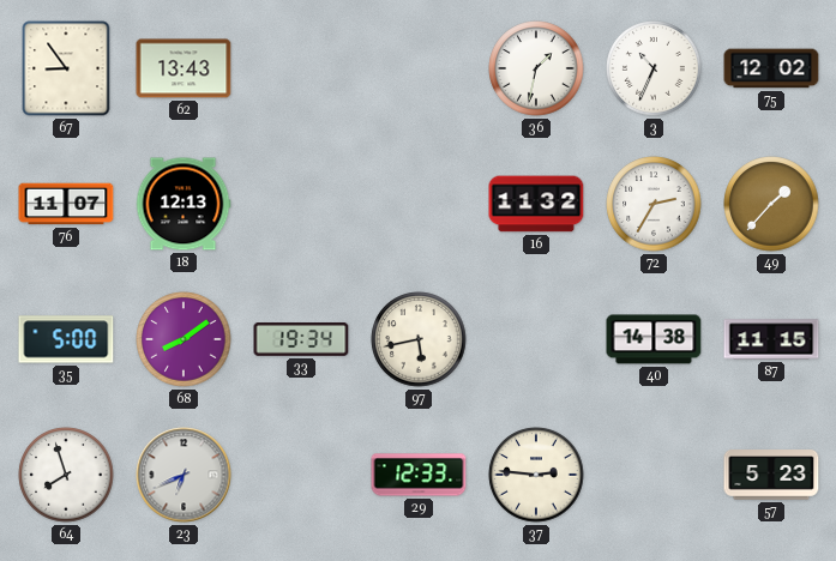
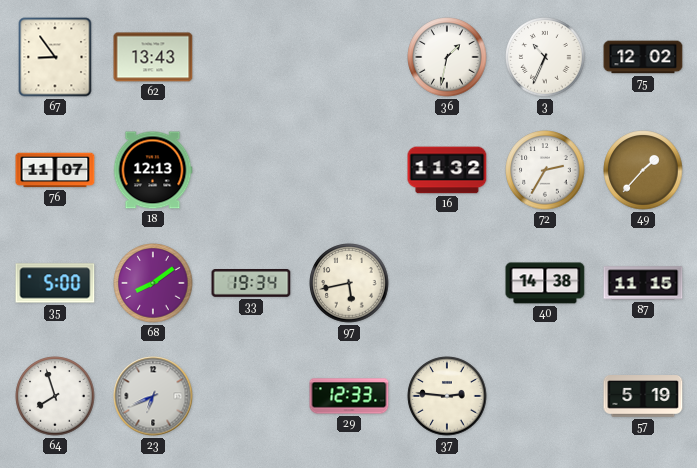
57: 5:23 -> 5:19 (643, 396)
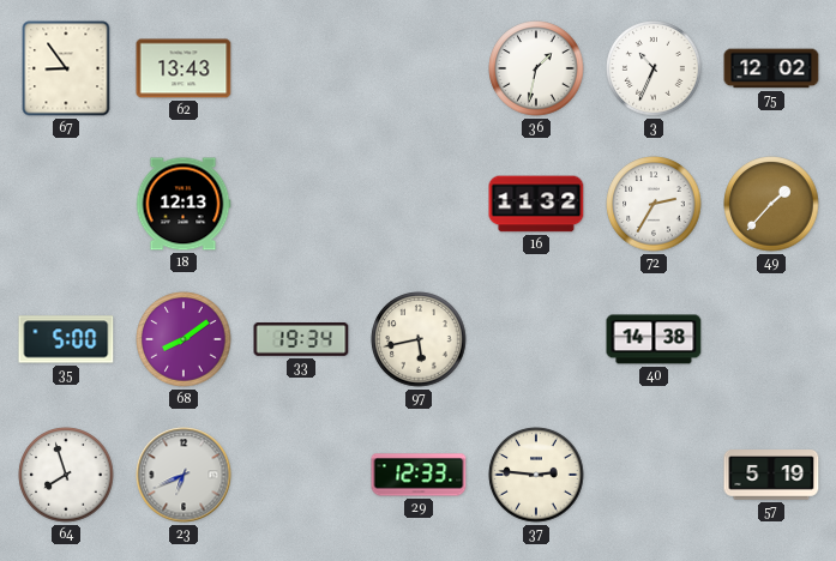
76: 11:07 -> none (55, 170)
87: 11:15 -> none (643, 283)
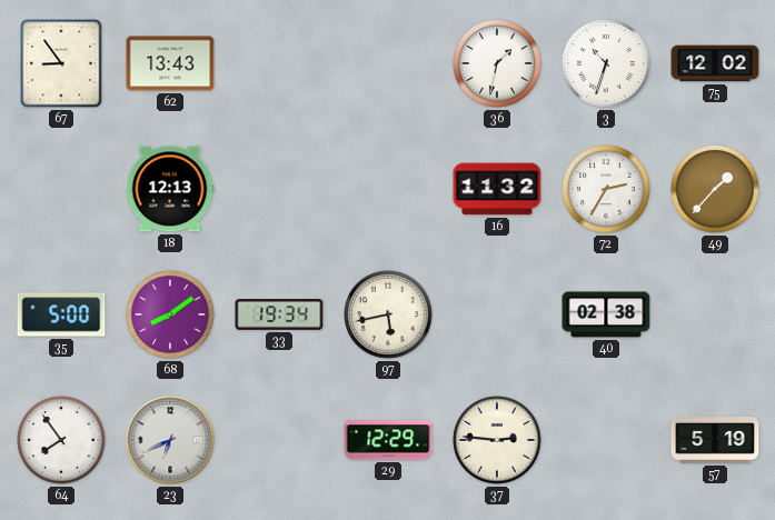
3: 10:34 -> 10:33 (606, 63)
40: 14:38 -> 02:38 (606, 314)
64: 7:57 -> 7:54 (61, 440)
29: 12:33 -> 12:29 (388, 440)
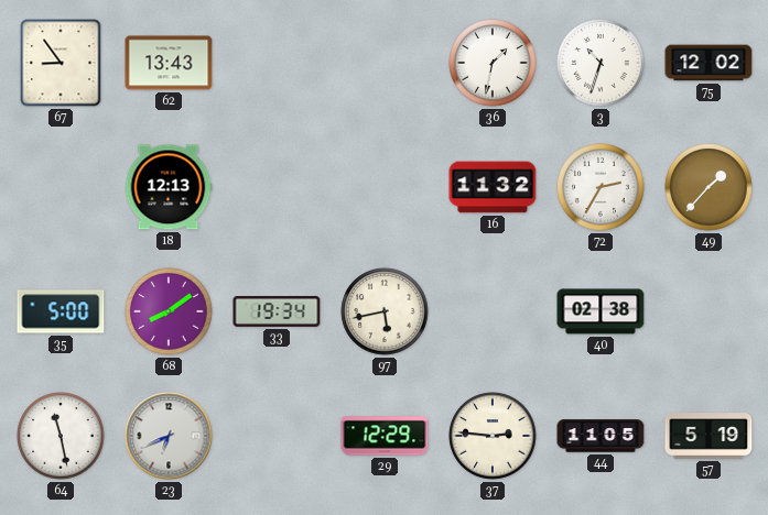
64: 7:54 -> 11:28 (61, 436)
44: none -> 11:05 (601, 436)
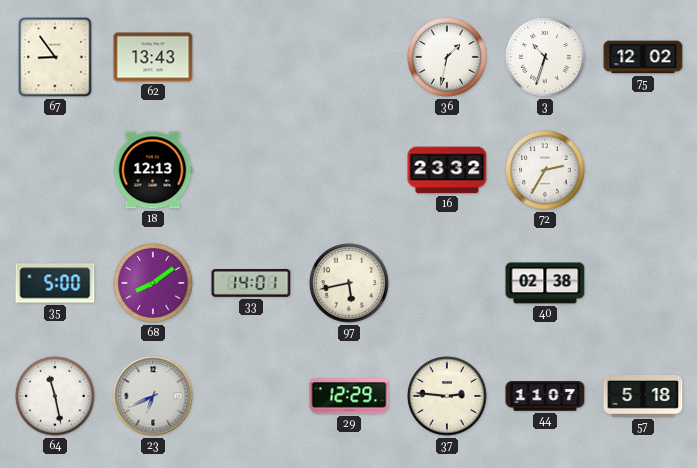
16: 11:32 -> 23:32 (447, 170)
49: 1:37 -> none (708, 187)
33: 19:34 -> 14:01 (251, 284)
44: 11:05 -> 11:07 (545, 396)
57: 5:19 -> 5:18 (643, 396)
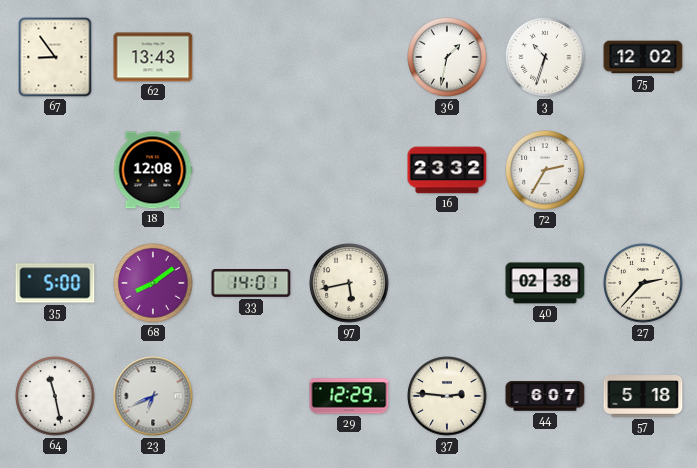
18: 12:13 -> 12:08 (153, 170)
27: none -> 2:37 (643, 283)
44: 11:07 -> 6:07 (545, 396)
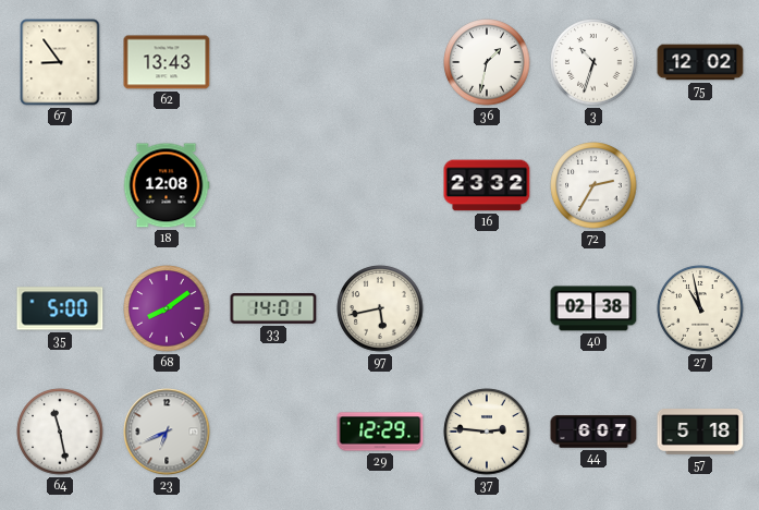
27: 2:37 -> 10:58 (700, 308)
